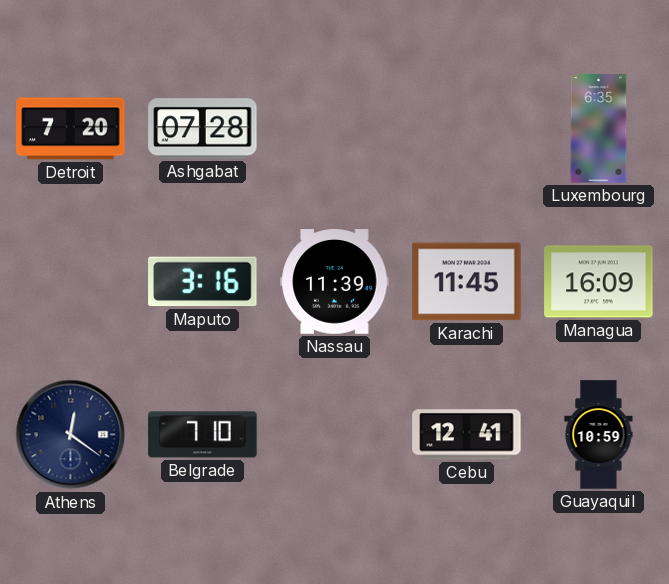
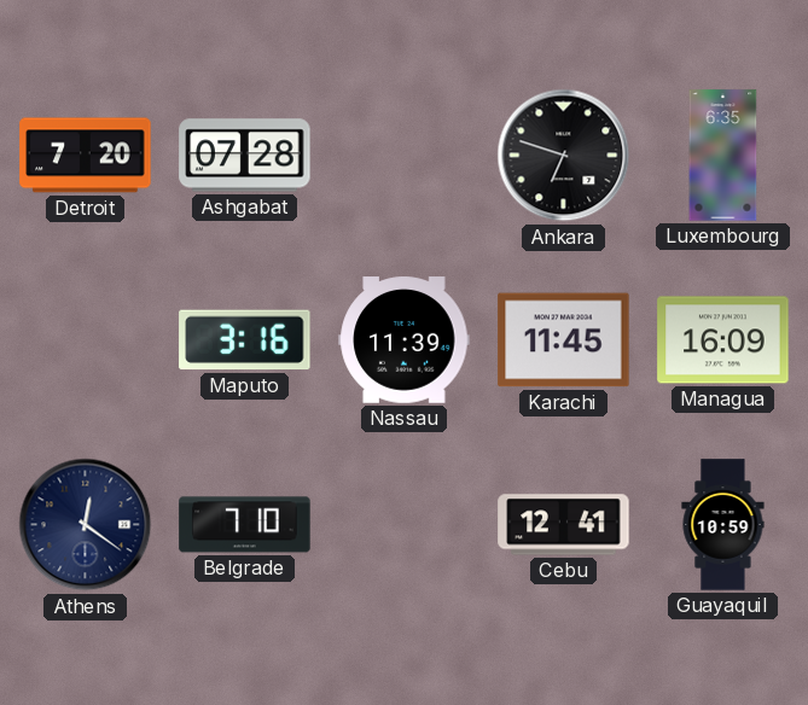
Ankara: none -> 6:48 (564, 156)
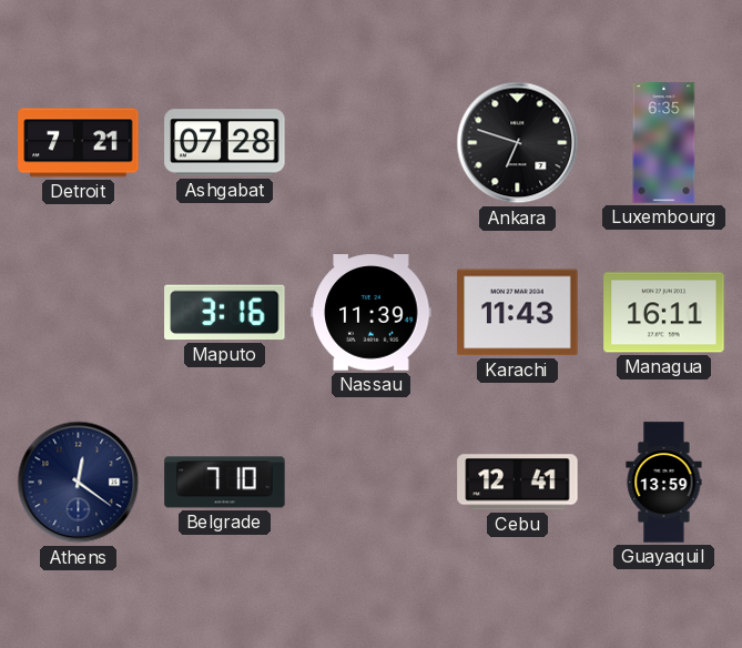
Detroit: 7:20 -> 7:21 (79, 143)
Karachi: 11:45 -> 11:43 (518, 313)
Managua: 16:09 -> 16:11 (664, 313)
Guayaquil: 10:59 -> 13:59 (664, 483)
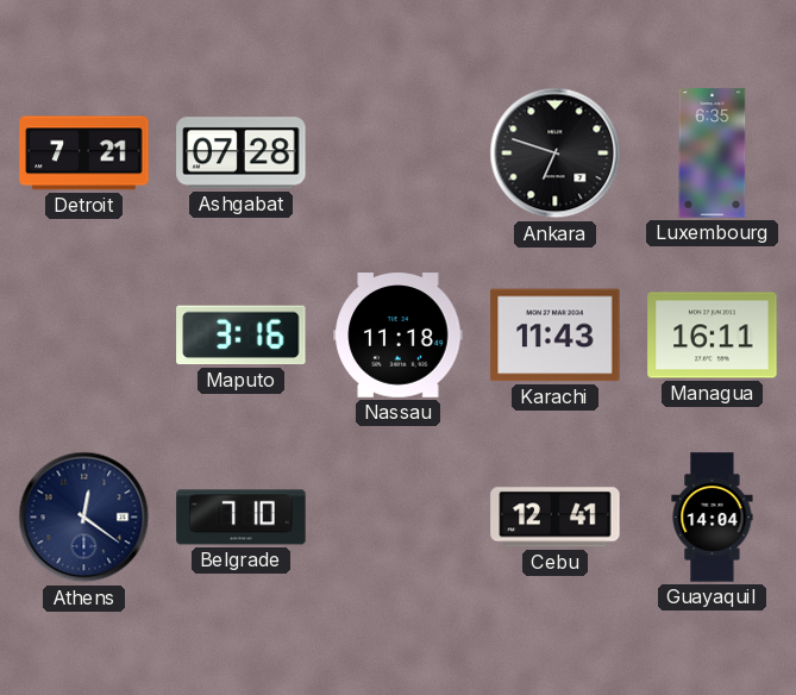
Nassau: 11:39 -> 11:18 (399, 336)
Guayaquil: 13:59 -> 14:04 (713, 518)
